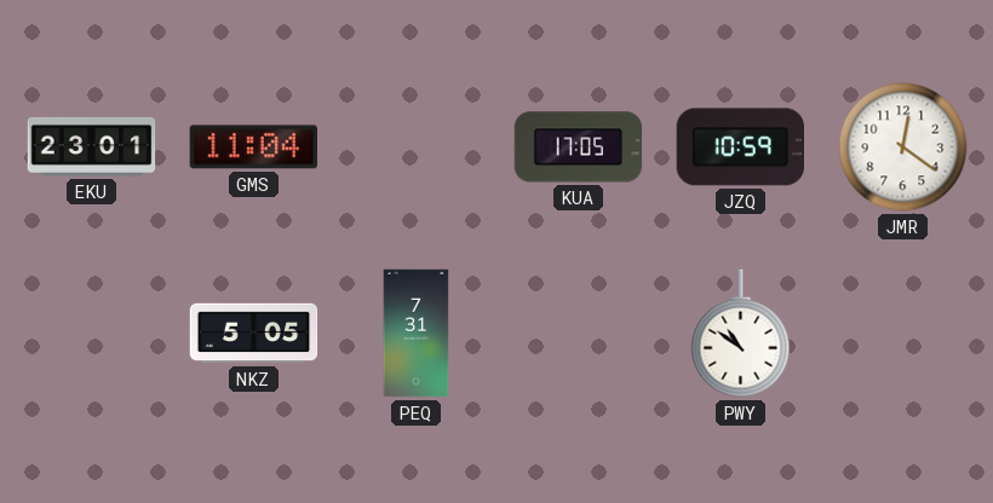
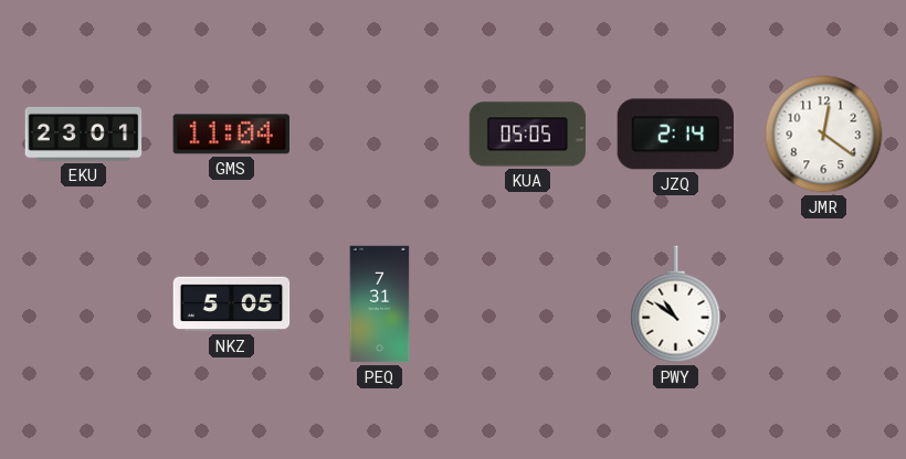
KUA: 17:05 -> 05:05 (528, 135)
JZQ: 10:59 -> 2:14 (676, 135)
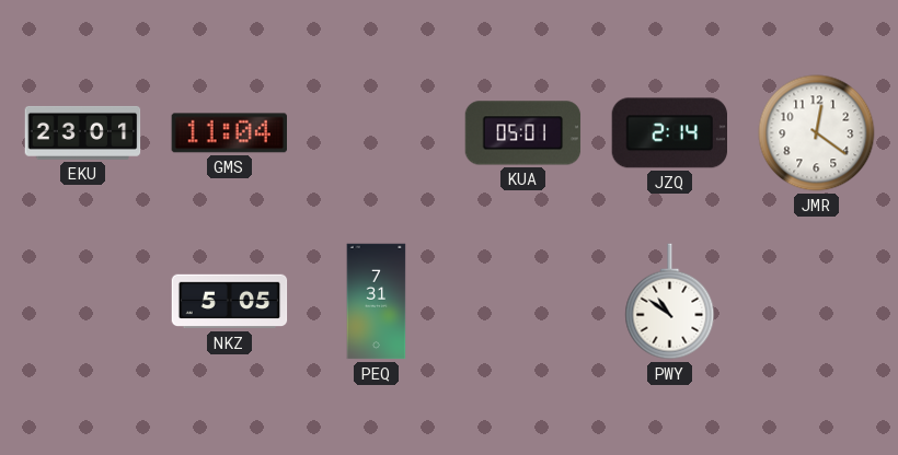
KUA: 05:05 -> 05:01 (523, 133)
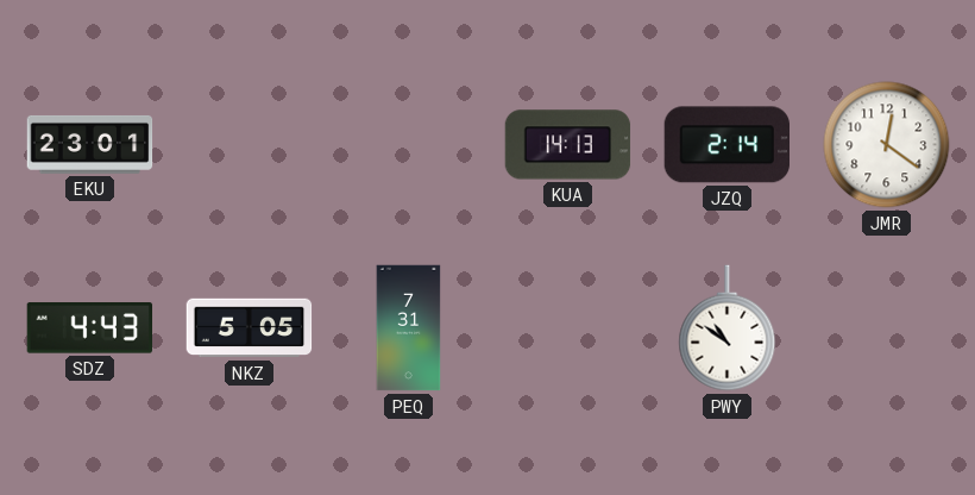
GMS: 11:04 -> none (229, 133)
KUA: 05:01 -> 14:13 (568, 145)
SDZ: none -> 4:43 (90, 328)
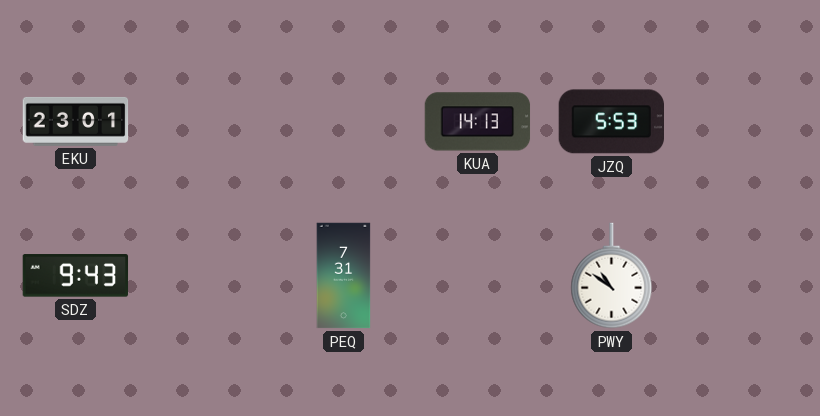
JZQ: 2:14 -> 5:53 (612, 122)
JMR: 12:21 -> none (887, 145)
SDZ: 4:43 -> 9:43 (76, 276)
NKZ: 5:05 -> none (250, 328)
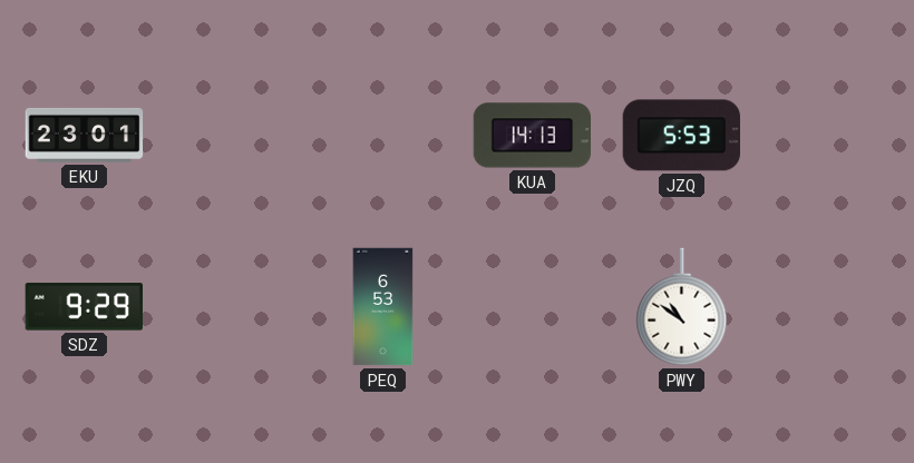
SDZ: 9:43 -> 9:29 (85, 307)
PEQ: 7:31 -> 6:53 (383, 307)
